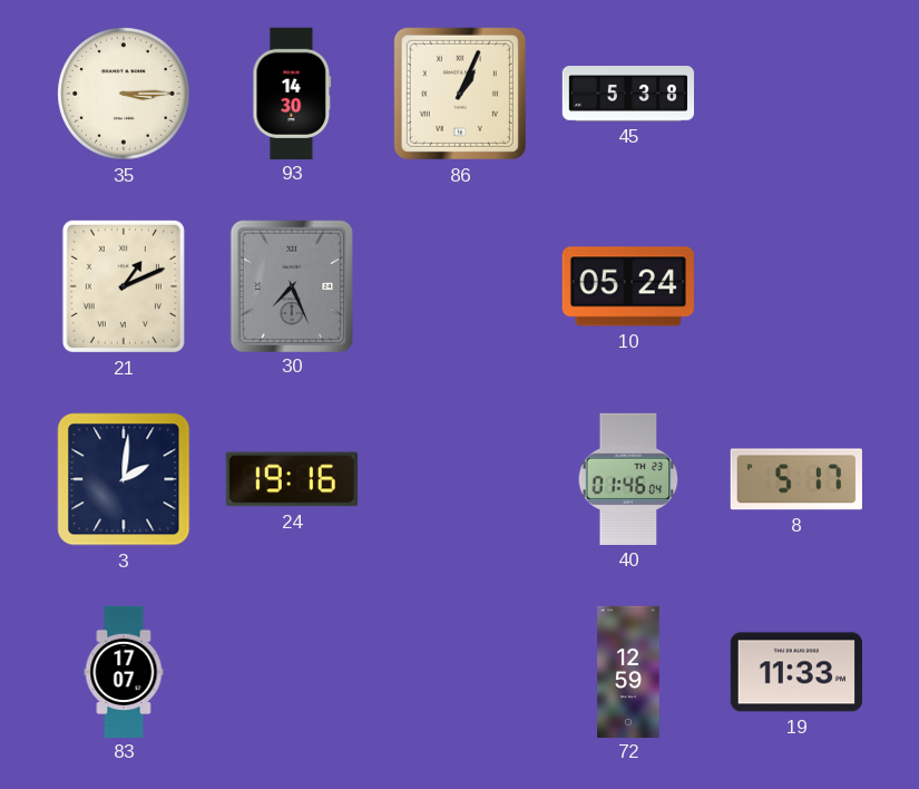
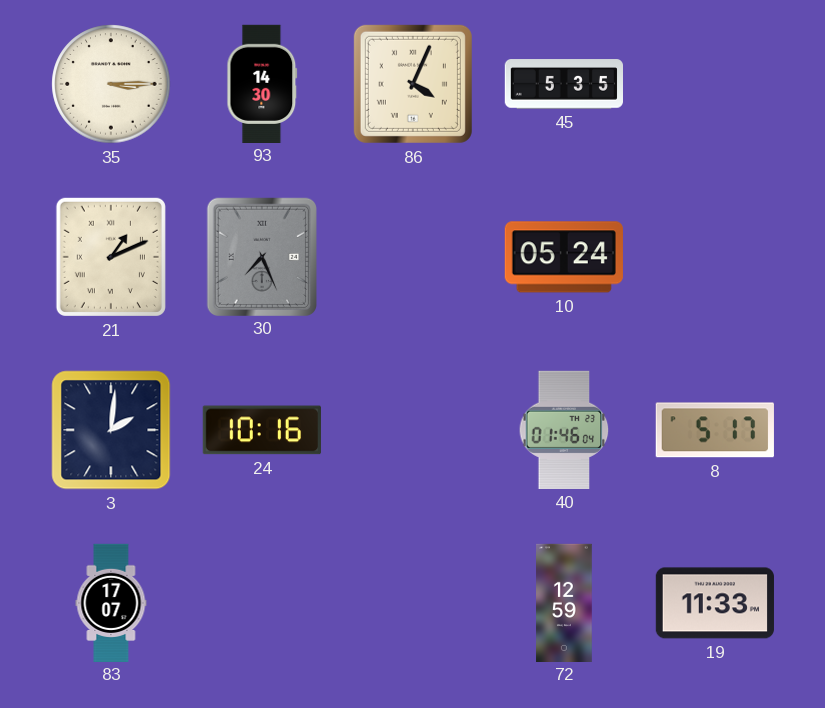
86: 1:04 -> 4:04 (413, 84)
45: 5:38 -> 5:35 (563, 84)
24: 19:16 -> 10:16 (262, 430)
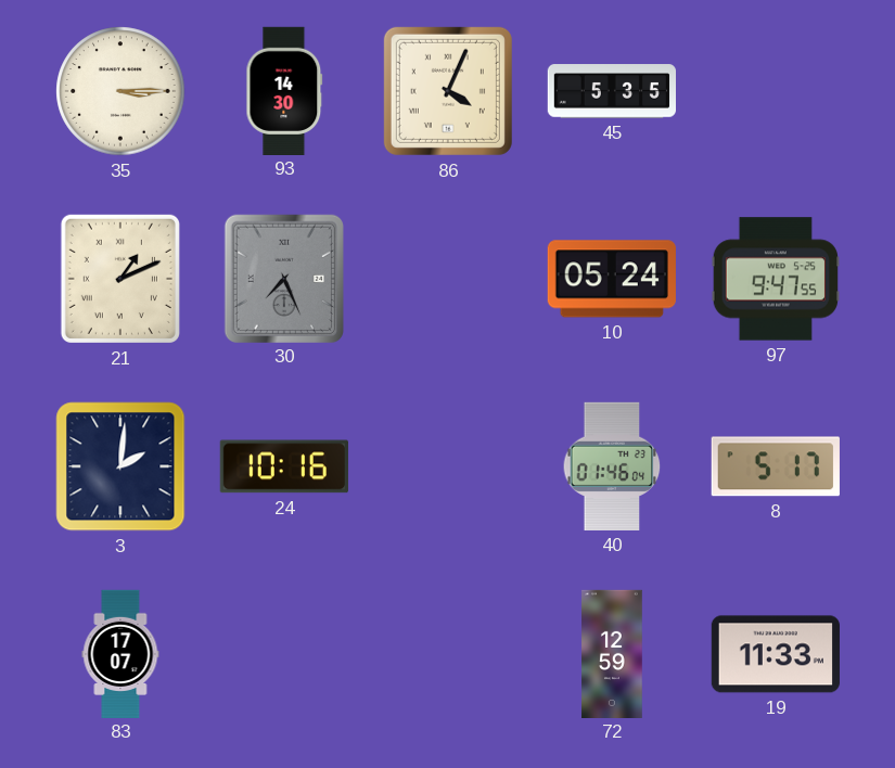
97: none -> 9:47 (776, 279)
